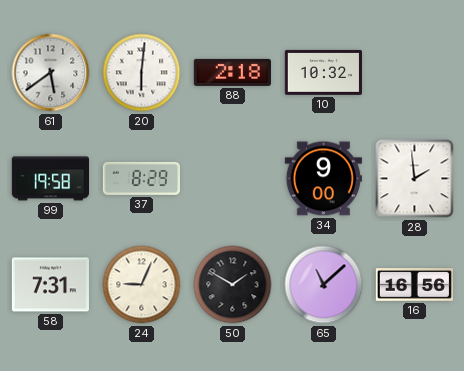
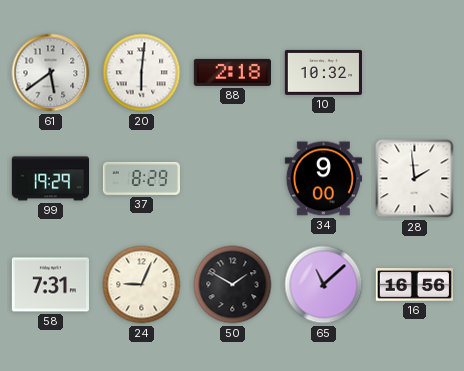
99: 19:58 -> 19:29 (50, 179)
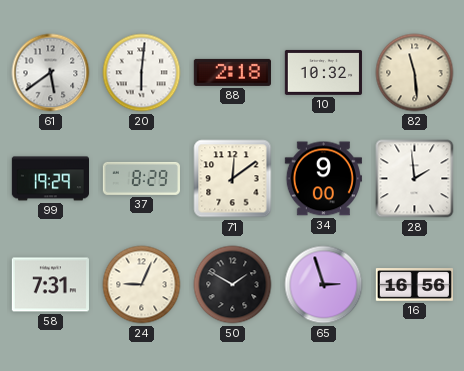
82: none -> 11:29 (415, 73)
71: none -> 12:09 (233, 179)
65: 11:08 -> 2:57 (324, 285)
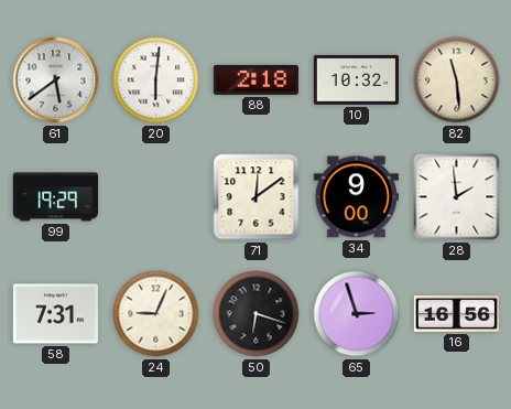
37: 8:29 -> none (141, 178)
50: 1:50 -> 6:18 (257, 314)
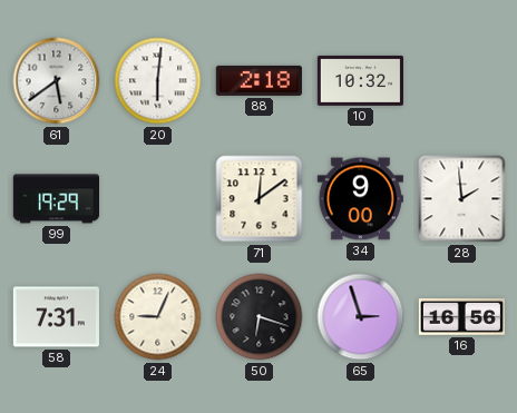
82: 11:29 -> none (457, 80)
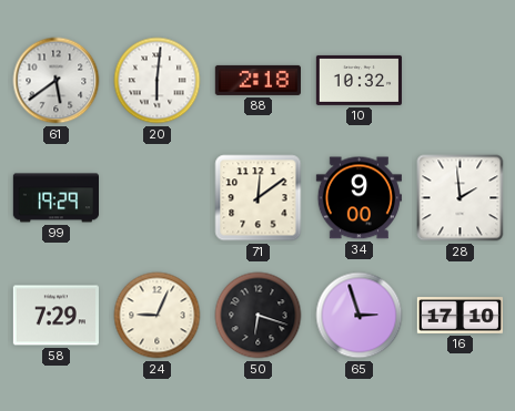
58: 7:31 -> 7:29 (55, 316)
16: 16:56 -> 17:10 (460, 316)
